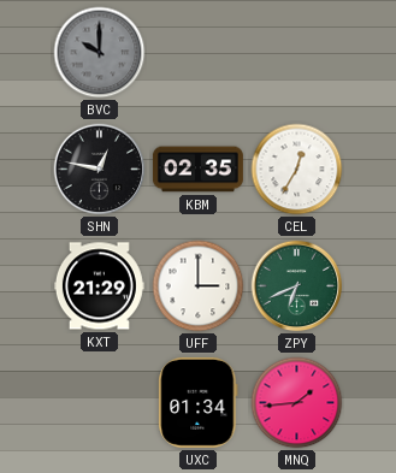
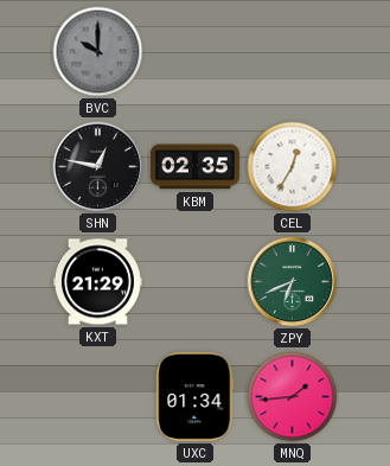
UFF: 3:00 -> none (199, 286)
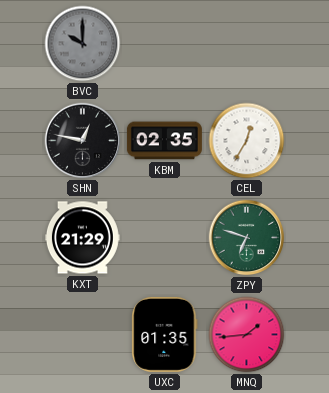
ZPY: 6:41 -> 6:48 (247, 238)
UXC: 01:34 -> 01:35 (165, 334)
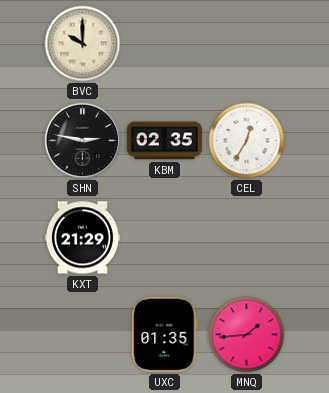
BVC dial: grey -> cream (83, 44)
SHN: 12:47 -> 2:47 (83, 141)
ZPY: 6:48 -> none (247, 238)
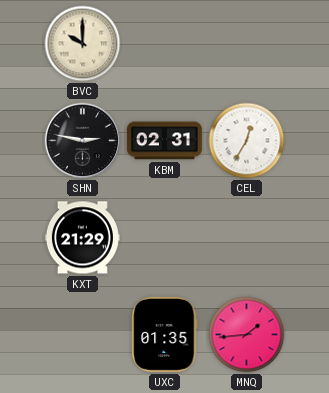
KBM: 02:35 -> 02:31 (164, 141)
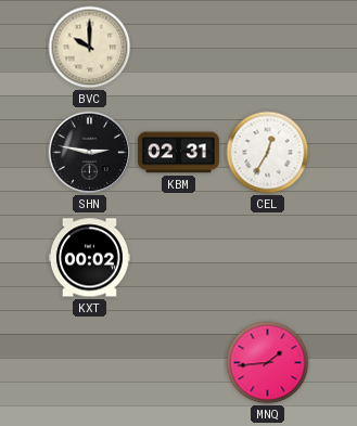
KXT: 21:29 -> 00:02 (89, 258)
UXC: 01:35 -> none (165, 334)
